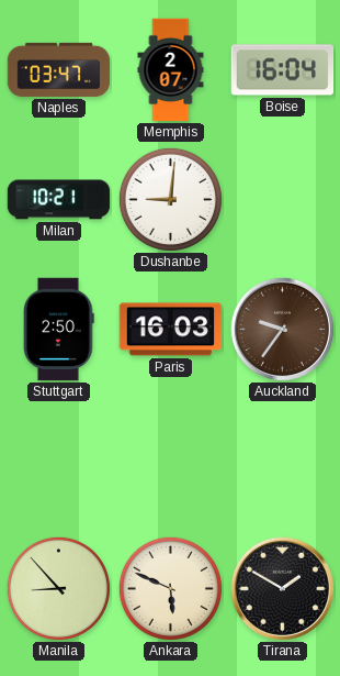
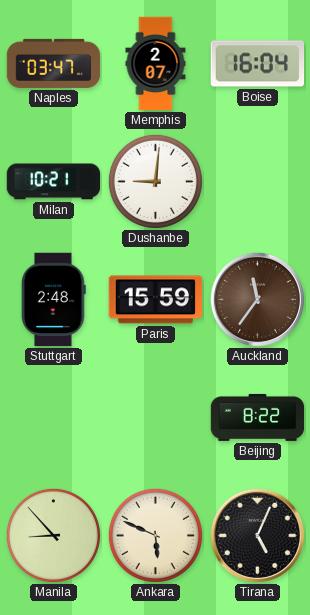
Stuttgart: 2:50 -> 2:48 (54, 300)
Paris: 16:03 -> 15:59 (156, 300)
Auckland: 9:36 -> 11:36 (257, 299)
Beijing: none -> 8:22 (258, 417)
Tirana: 1:50 -> 5:04 (257, 535)
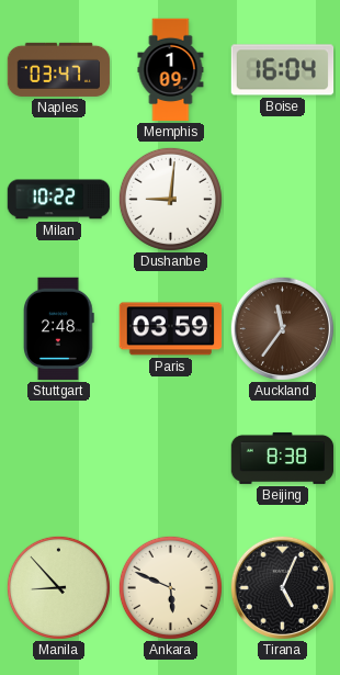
Memphis: 2:07 -> 1:09 (171, 70)
Milan: 10:21 -> 10:22 (59, 200)
Paris: 15:59 -> 03:59 (171, 329)
Beijing: 8:22 -> 8:38 (283, 458)
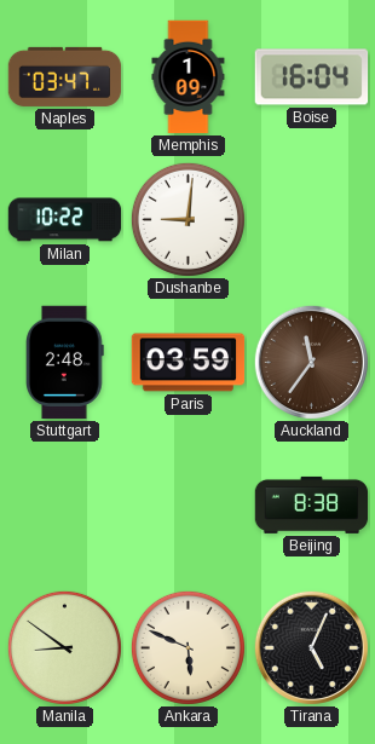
Manila: 8:53 -> 8:51 (64, 647)
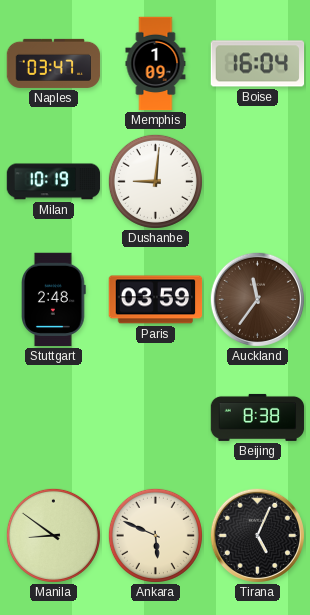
Milan: 10:22 -> 10:19 (54, 182)
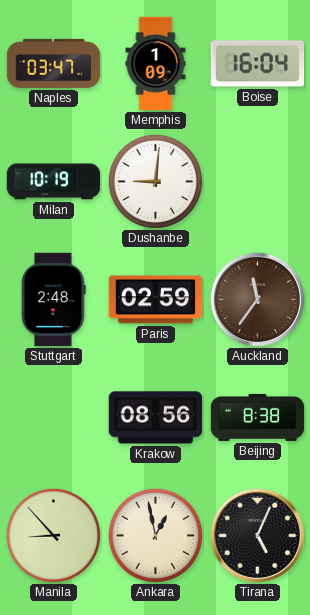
Paris: 03:59 -> 02:59 (156, 300)
Krakow: none -> 08:56 (156, 418)
Manila: 8:51 -> 8:53 (53, 535)
Ankara: 5:49 -> 12:58 (155, 535)
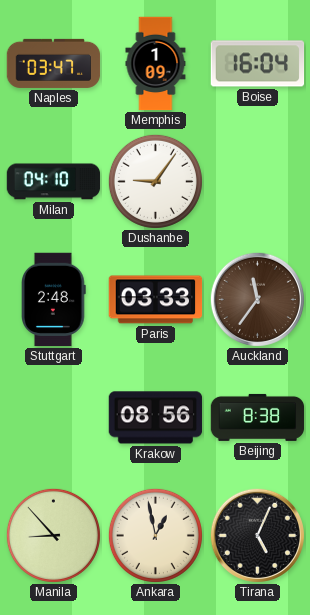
Milan: 10:19 -> 04:10 (54, 182)
Dushanbe: 9:01 -> 9:06 (155, 181)
Paris: 02:59 -> 03:33 (156, 300)
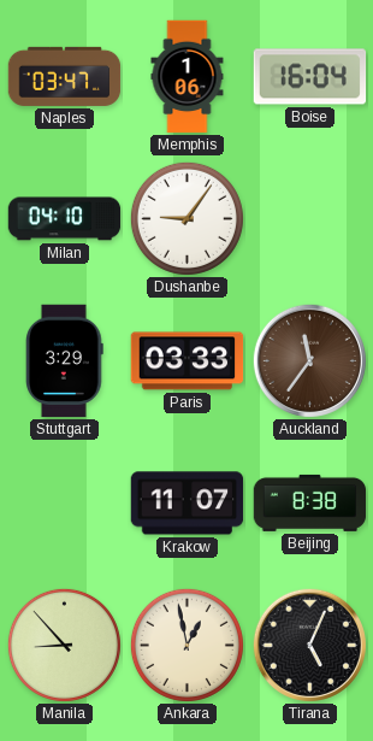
Memphis: 1:09 -> 1:06 (188, 77)
Stuttgart: 2:48 -> 3:29 (65, 361)
Krakow: 08:56 -> 11:07 (188, 504)
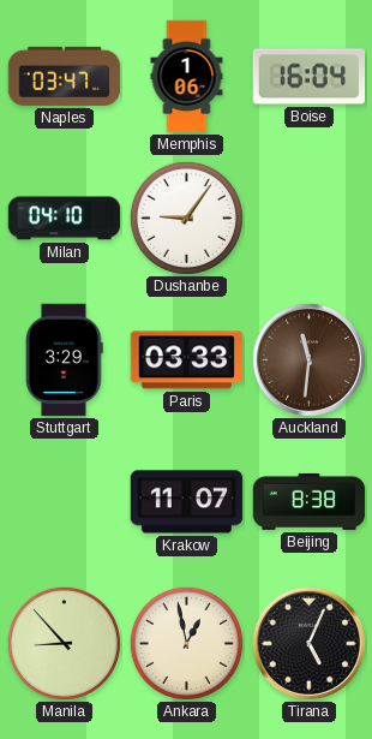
Auckland: 11:36 -> 11:31 (308, 359)
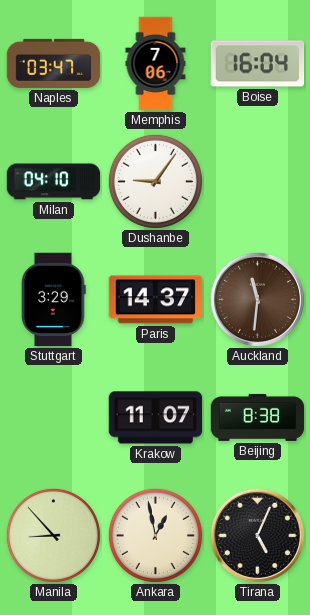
Memphis: 1:06 -> 7:06 (156, 64)
Paris: 03:33 -> 14:37 (156, 300)
